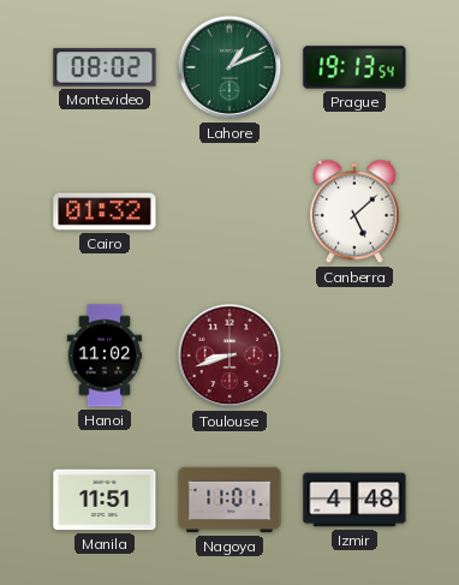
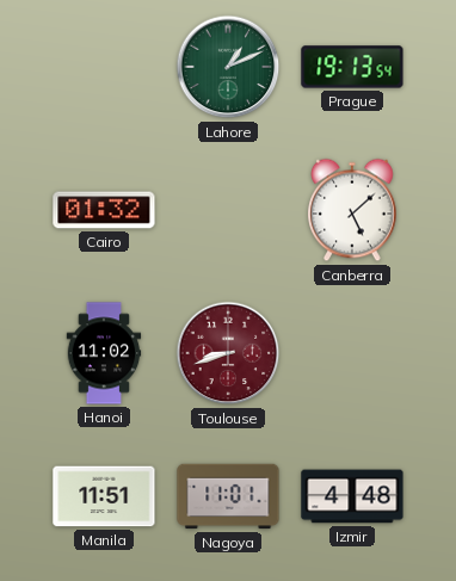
Montevideo: 08:02 -> none (105, 67)
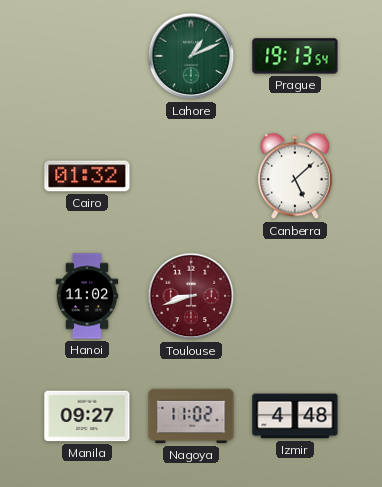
Manila: 11:51 -> 09:27 (87, 416)
Nagoya: 11:01 -> 11:02 (191, 416)
